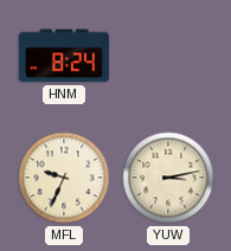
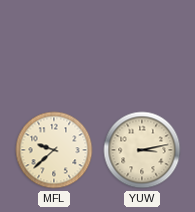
HNM: 8:24 -> none (64, 56)
MFL: 9:34 -> 9:38 (54, 150)
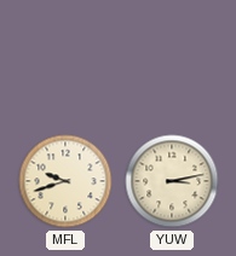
MFL: 9:38 -> 9:42 (65, 181)
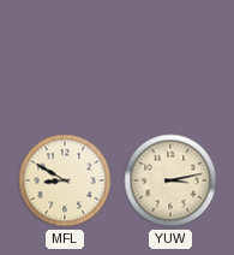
MFL: 9:42 -> 8:50 (65, 180)
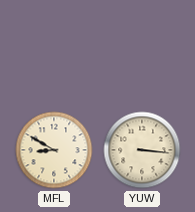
YUW: 3:13 -> 3:16 (142, 150)
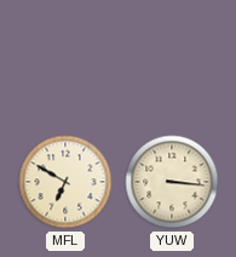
MFL: 8:50 -> 6:50 (65, 182)
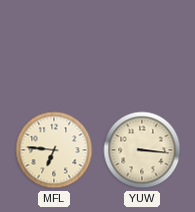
MFL: 6:50 -> 6:46 (54, 150)
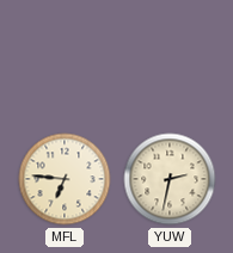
YUW: 3:16 -> 2:32 (170, 179)
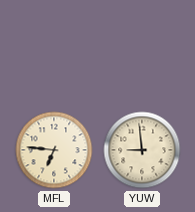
YUW: 2:32 -> 8:59 (142, 150)
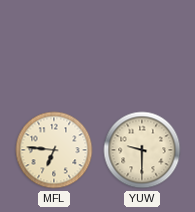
YUW: 8:59 -> 9:30 (142, 150)
